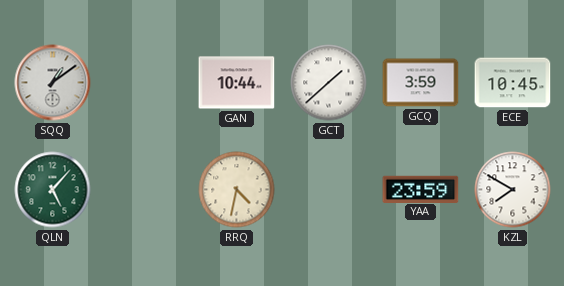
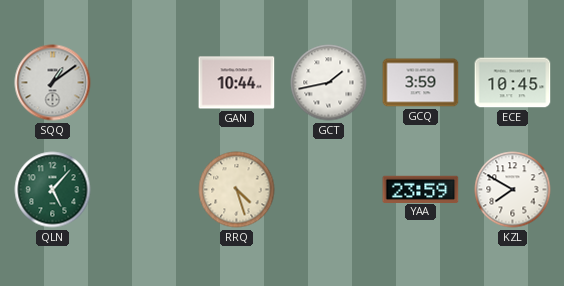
GCT: 1:38 -> 1:43 (329, 83)
RRQ: 4:32 -> 4:27 (237, 190)
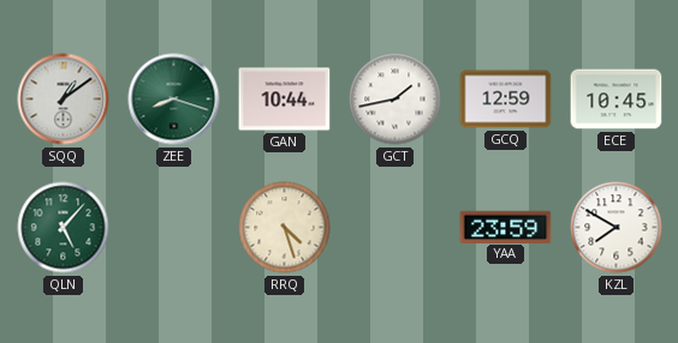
ZEE: none -> 8:18 (174, 100)
GCQ: 3:59 -> 12:59 (506, 100)
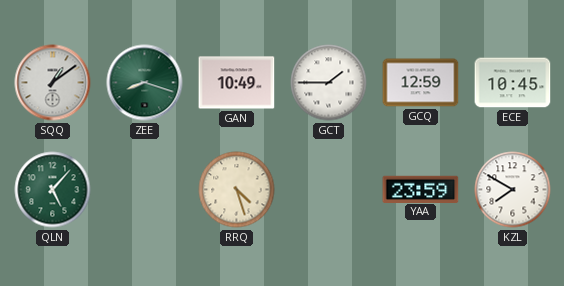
GAN: 10:44 -> 10:49 (237, 83)
GCT: 1:43 -> 1:45 (329, 83)
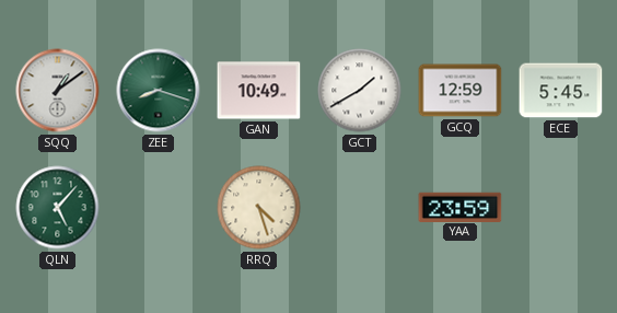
GCT: 1:45 -> 1:40 (360, 91)
ECE: 10:45 -> 5:45 (561, 91)
KZL: 7:50 -> none (513, 190)
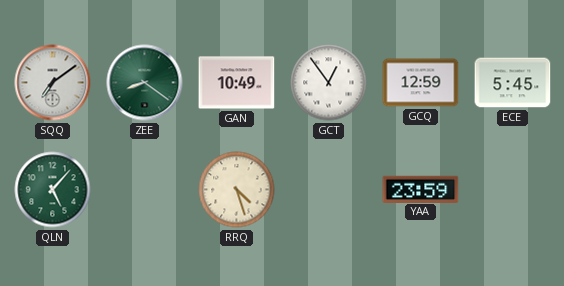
SQQ: 1:09 -> 7:09 (53, 83)
ZEE: 8:18 -> 8:21 (145, 83)
GCT: 1:40 -> 12:54 (329, 83)
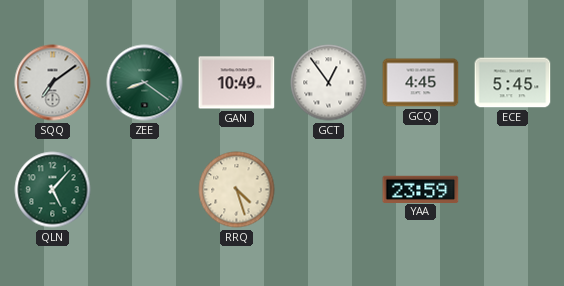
GCQ: 12:59 -> 4:45 (421, 83)
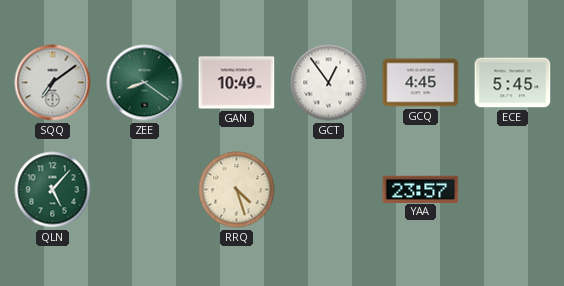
YAA: 23:59 -> 23:57 (421, 189)
